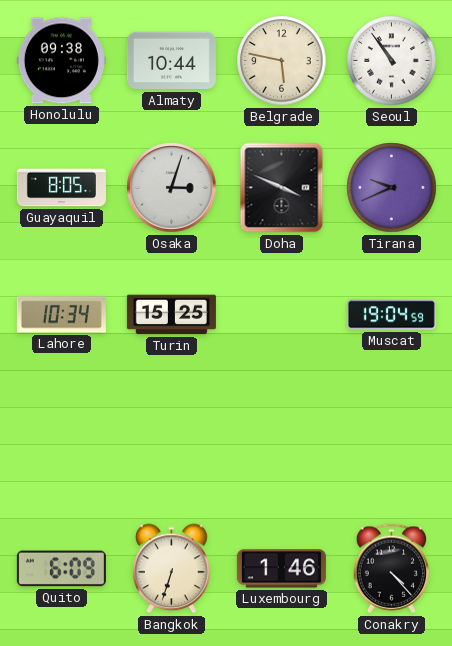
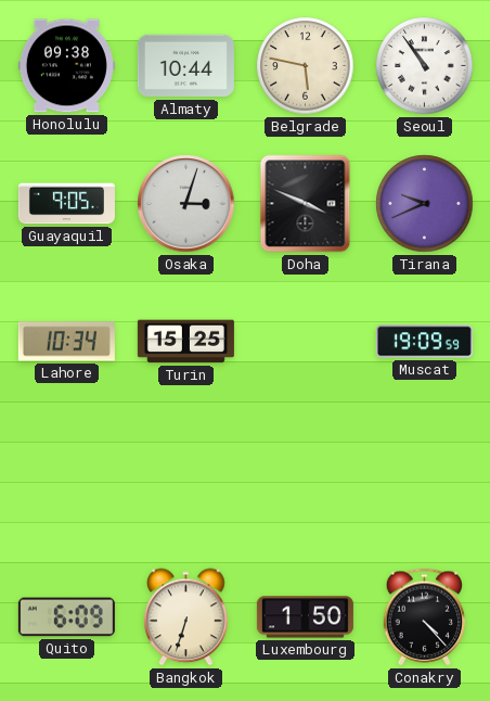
Guayaquil: 8:05 -> 9:05 (66, 204)
Muscat: 19:04 -> 19:09 (424, 342)
Luxembourg: 1:46 -> 1:50 (305, 617)
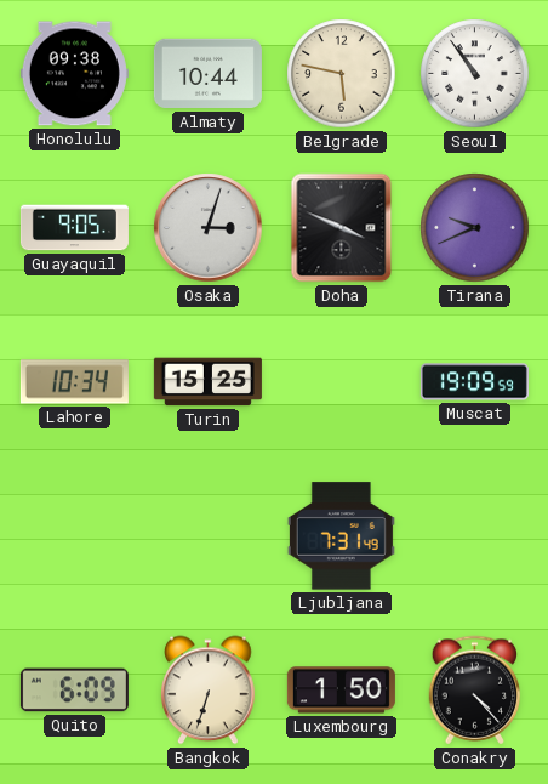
Ljubljana: none -> 7:31 (341, 536)
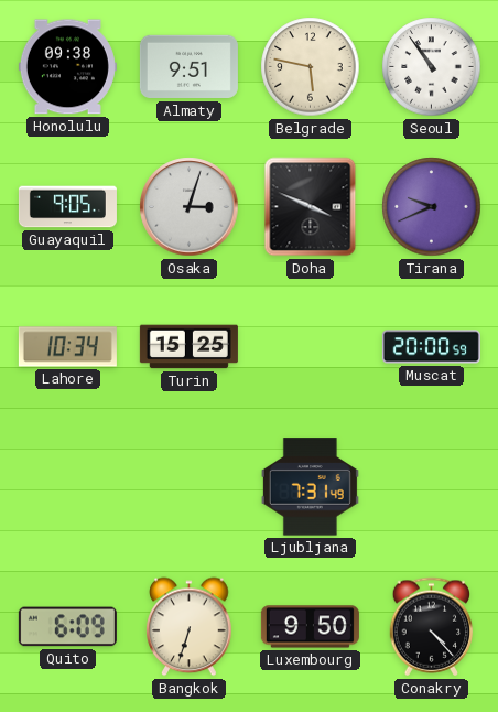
Almaty: 10:44 -> 9:51 (188, 67)
Muscat: 19:09 -> 20:00 (431, 347)
Luxembourg: 1:50 -> 9:50 (310, 627)
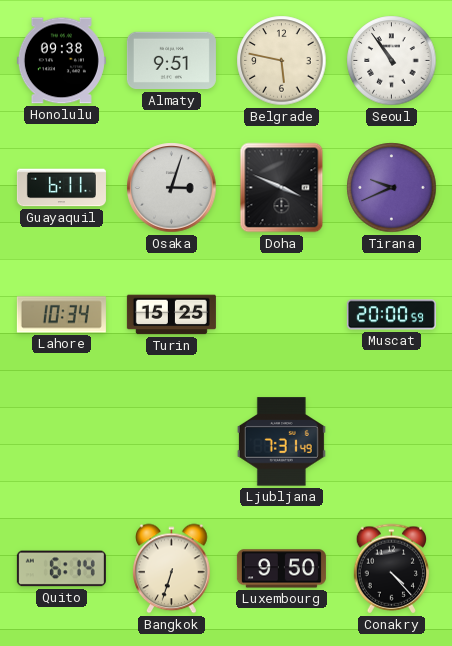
Guayaquil: 9:05 -> 6:11 (61, 188)
Quito: 6:09 -> 6:14 (61, 569)
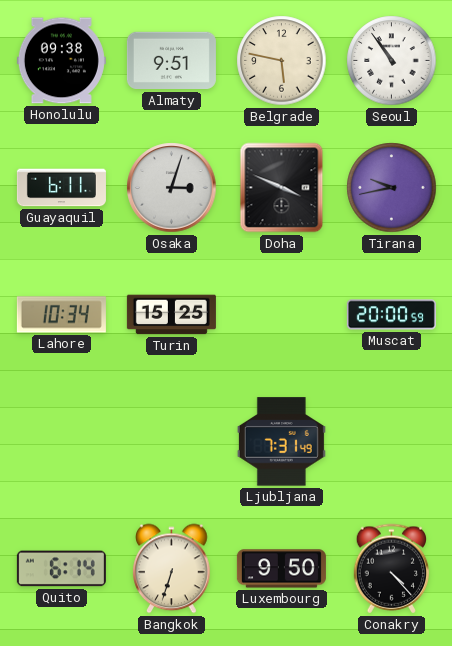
Tirana: 9:41 -> 9:43 (392, 188)
